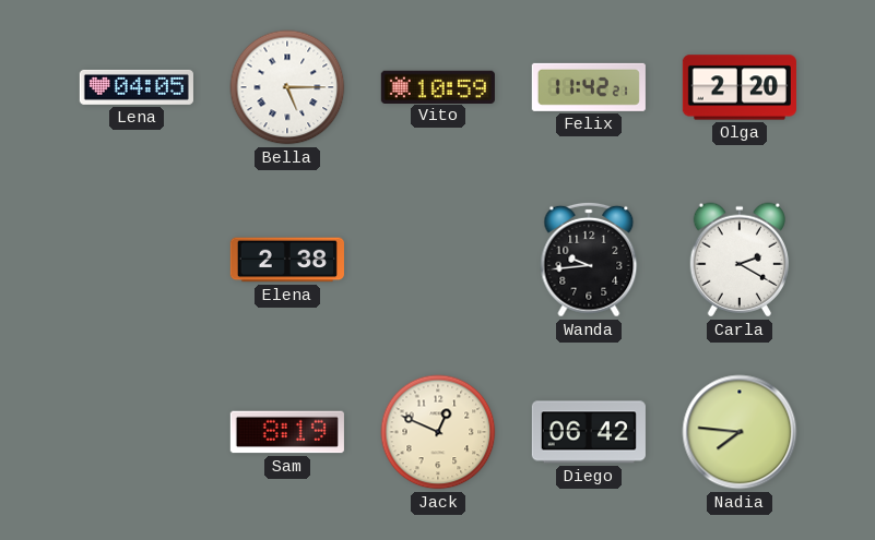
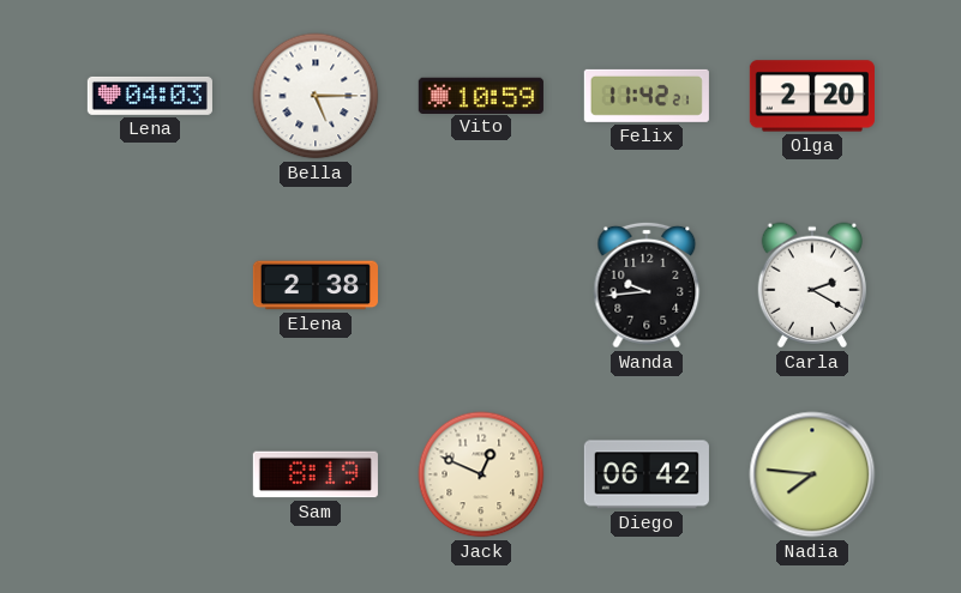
Lena: 04:05 -> 04:03 (150, 96)
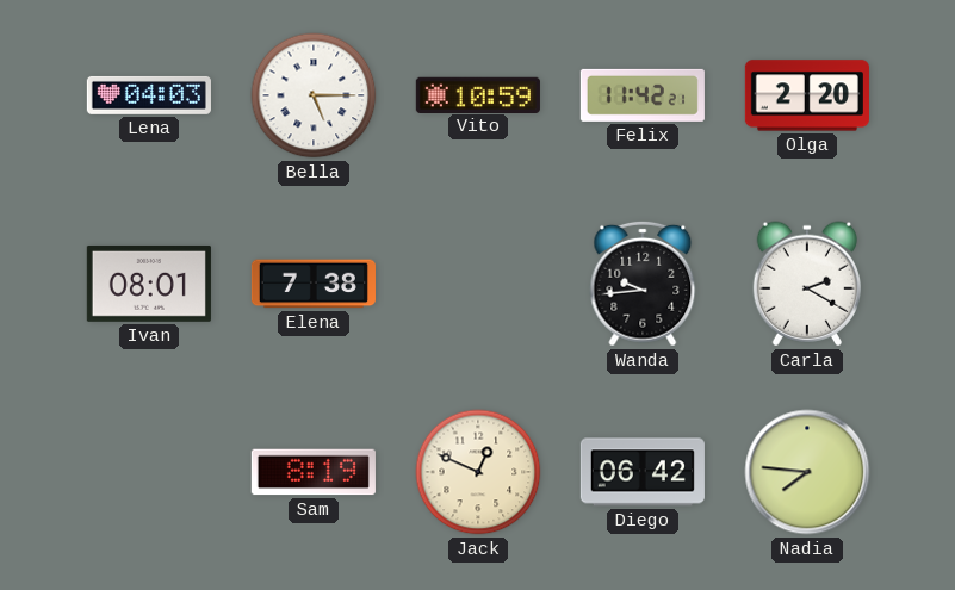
Ivan: none -> 08:01 (149, 284)
Elena: 2:38 -> 7:38 (314, 284)
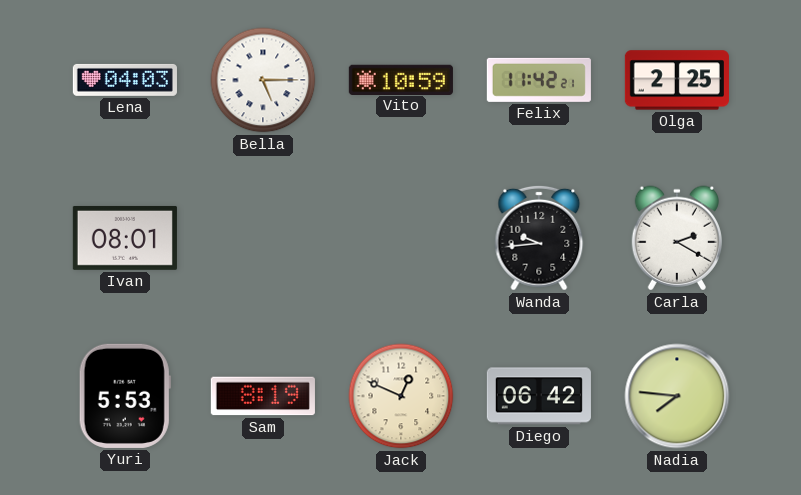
Olga: 2:20 -> 2:25 (677, 80)
Elena: 7:38 -> none (314, 284)
Yuri: none -> 5:53 (125, 396)
